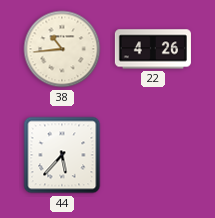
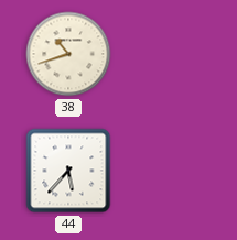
38: 10:44 -> 10:42 (68, 54)
22: 4:26 -> none (153, 49)
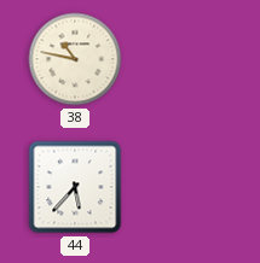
38: 10:42 -> 10:47 (75, 59)
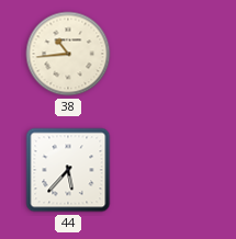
38: 10:47 -> 10:44 (68, 54)
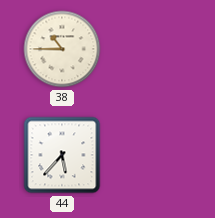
38: 10:44 -> 10:45 (62, 49)
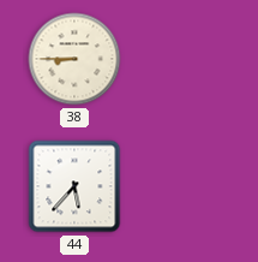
38: 10:45 -> 8:45 (74, 59)
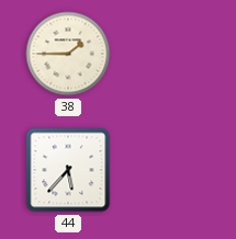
38: 8:45 -> 1:45 (68, 54)
